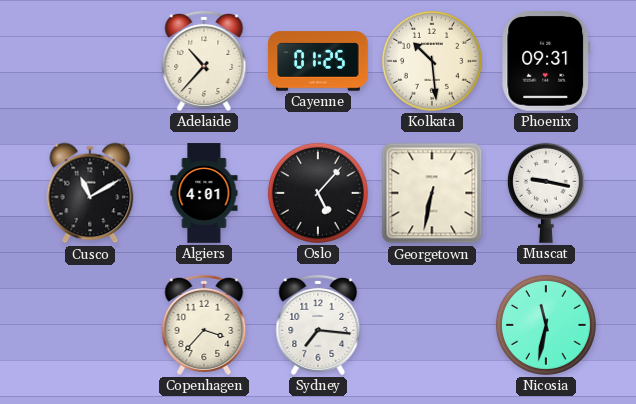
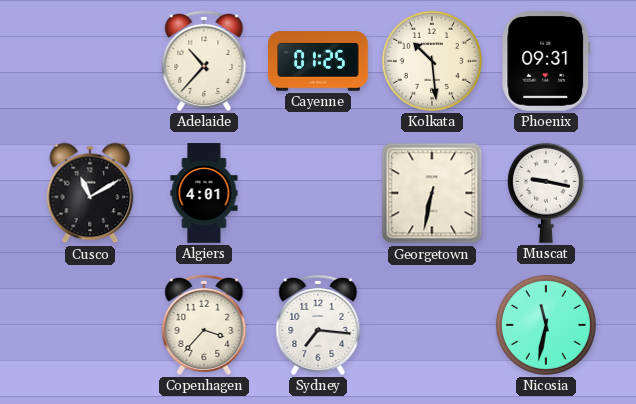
Oslo: 5:07 -> none (318, 193)
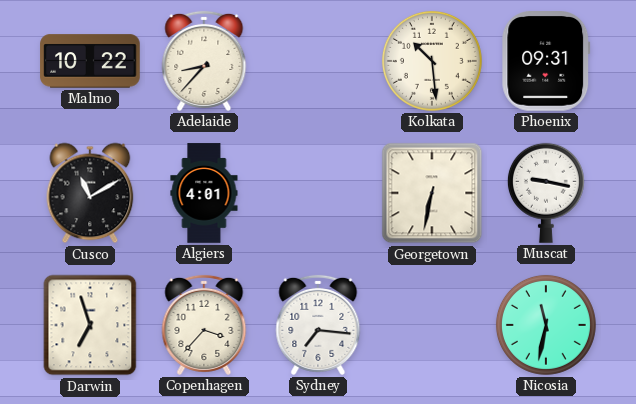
Malmo: none -> 10:22 (90, 61)
Adelaide: 10:37 -> 8:37 (204, 61)
Cayenne: 01:25 -> none (318, 61)
Darwin: none -> 6:57 (90, 325)
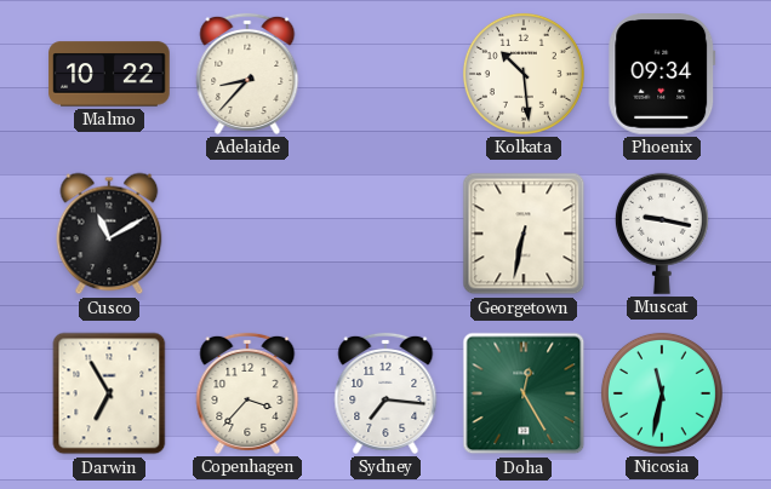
Phoenix: 09:31 -> 09:34 (662, 75)
Algiers: 4:01 -> none (204, 193)
Darwin: 6:57 -> 6:55 (109, 393)
Doha: none -> 12:25 (524, 393)
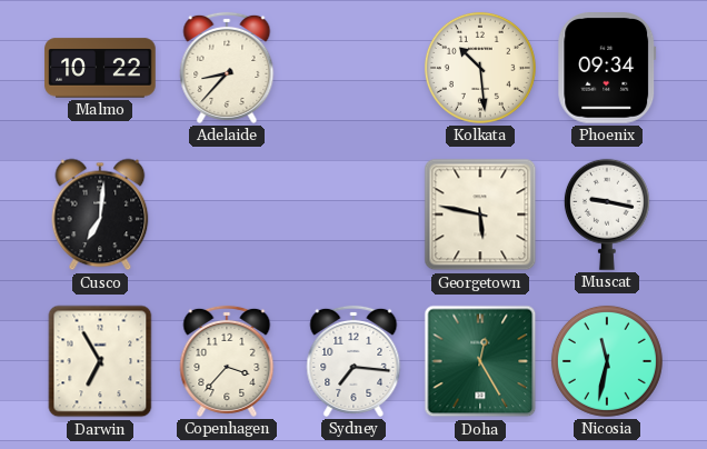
Cusco: 11:10 -> 7:01 (100, 214)
Georgetown: 6:32 -> 5:47 (480, 214)
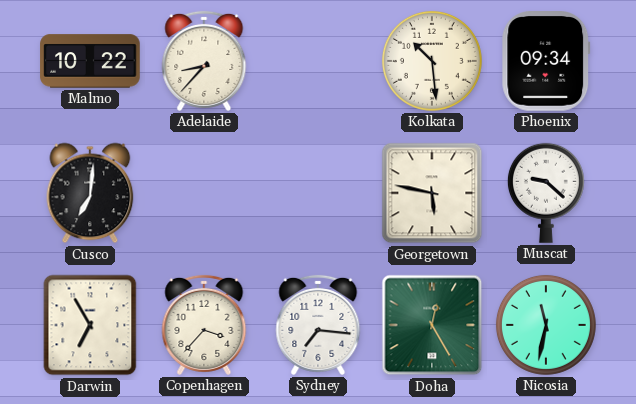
Muscat: 9:17 -> 9:22 (546, 193)
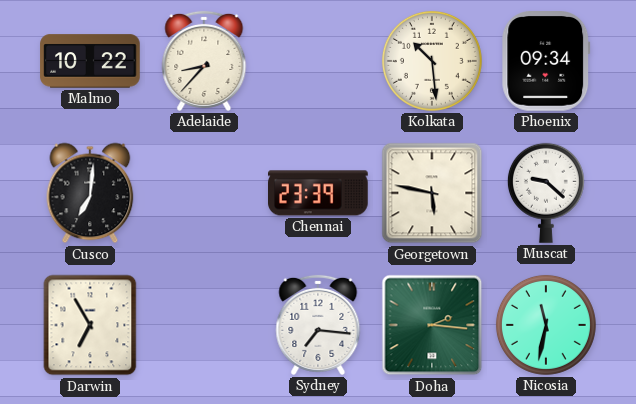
Chennai: none -> 23:39 (318, 193)
Copenhagen: 3:37 -> none (204, 325)
Doha: 12:25 -> 2:16 (432, 325)
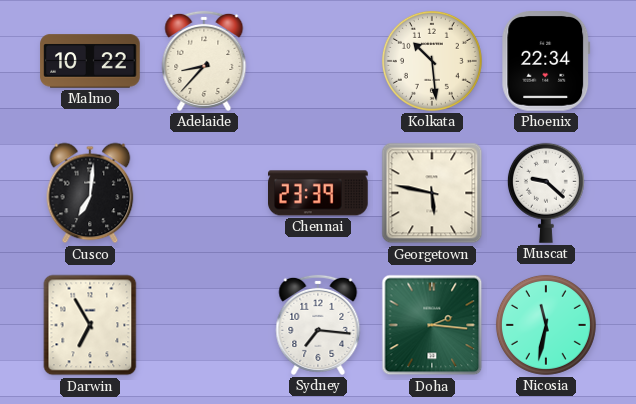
Phoenix: 09:34 -> 22:34 (546, 62)
